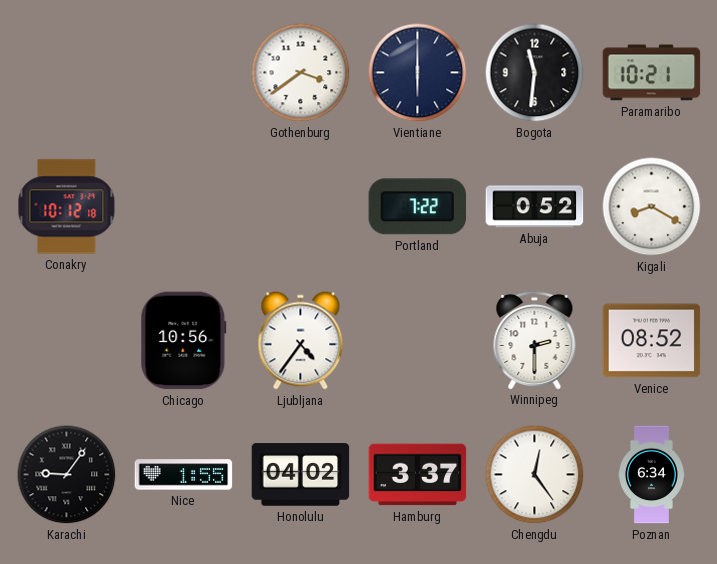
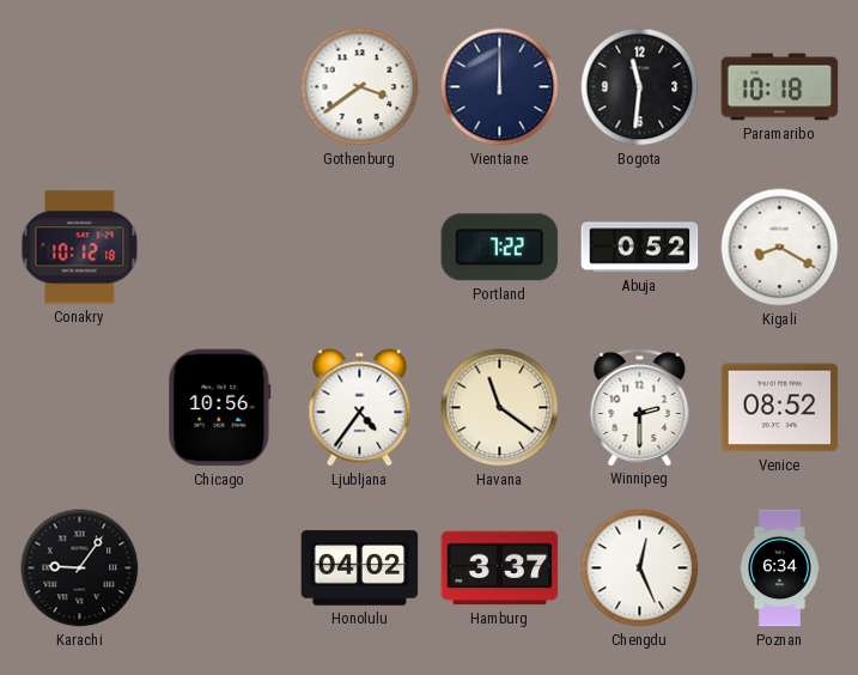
Vientiane: 6:00 -> 12:00 (500, 87)
Paramaribo: 10:21 -> 10:18 (780, 87)
Havana: none -> 11:21 (500, 408)
Nice: 1:55 -> none (184, 475)
Chengdu: 12:24 -> 12:26 (640, 568)
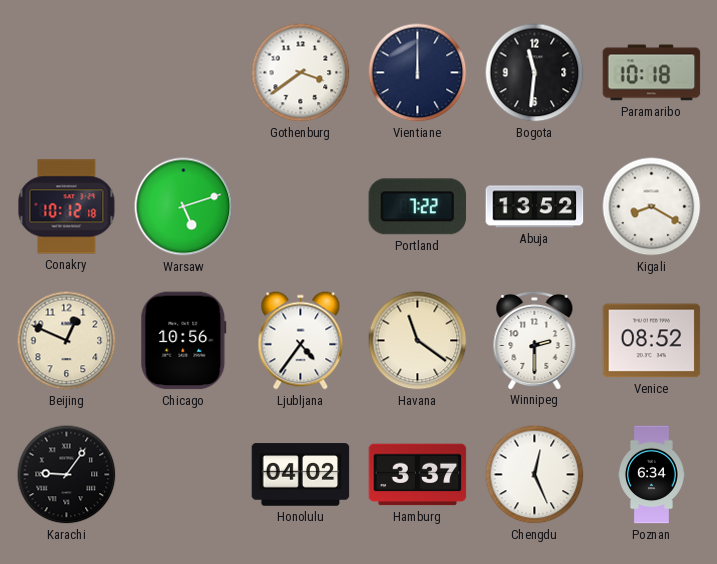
Warsaw: none -> 5:12 (184, 207)
Abuja: 0:52 -> 13:52 (535, 207)
Beijing: none -> 12:49 (67, 341)
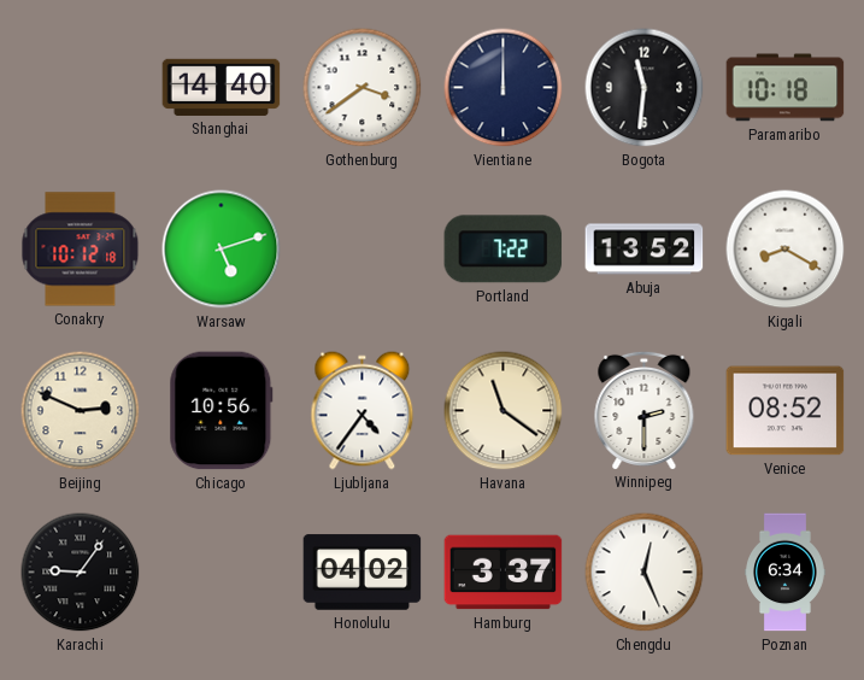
Shanghai: none -> 14:40 (222, 87)
Beijing: 12:49 -> 2:49 (81, 411)
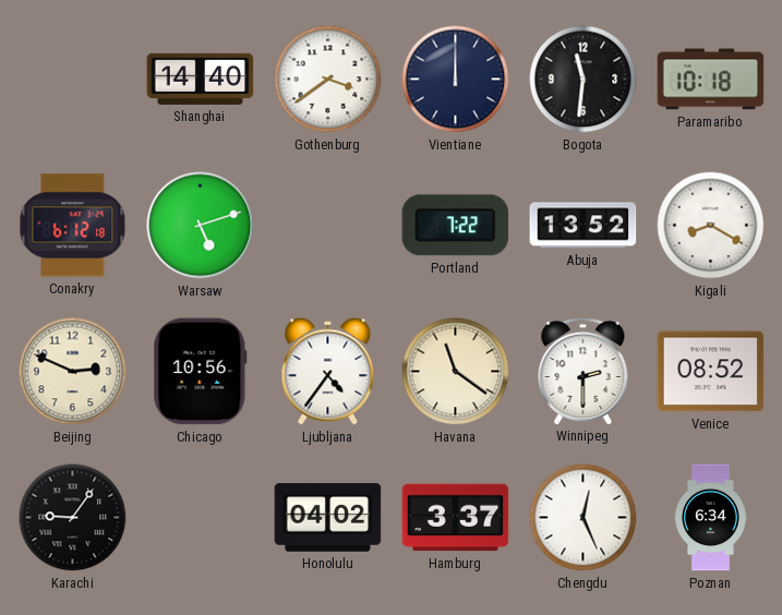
Conakry: 10:12 -> 6:12 (73, 226)
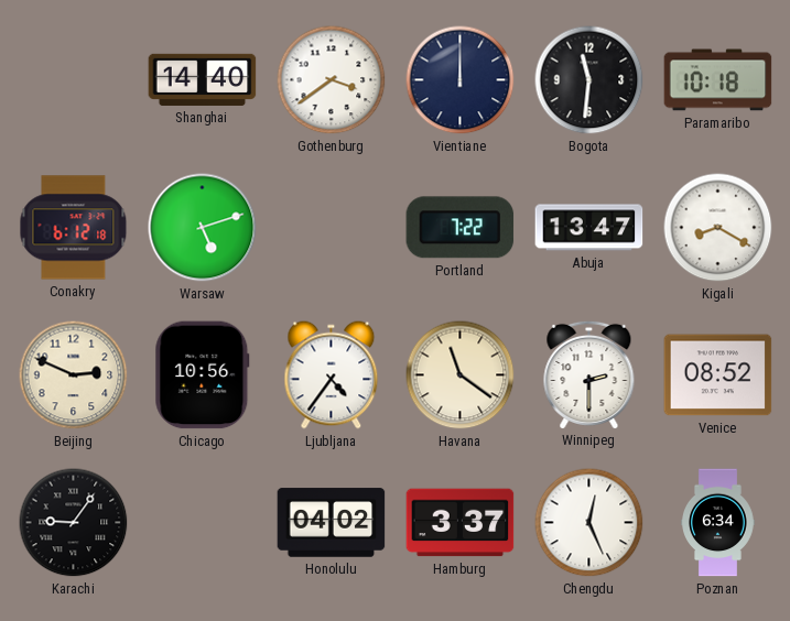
Abuja: 13:52 -> 13:47 (589, 228)
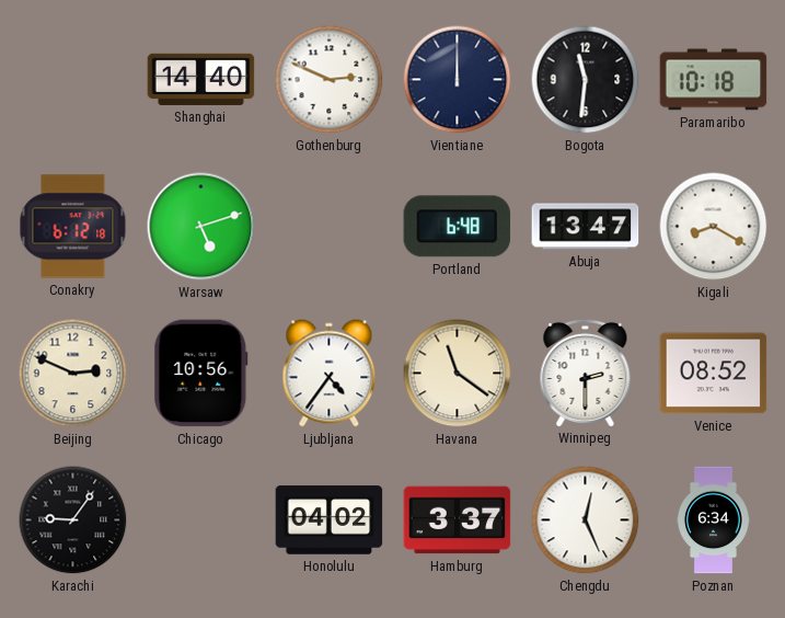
Gothenburg: 3:39 -> 2:49 (330, 80)
Portland: 7:22 -> 6:48 (458, 227)
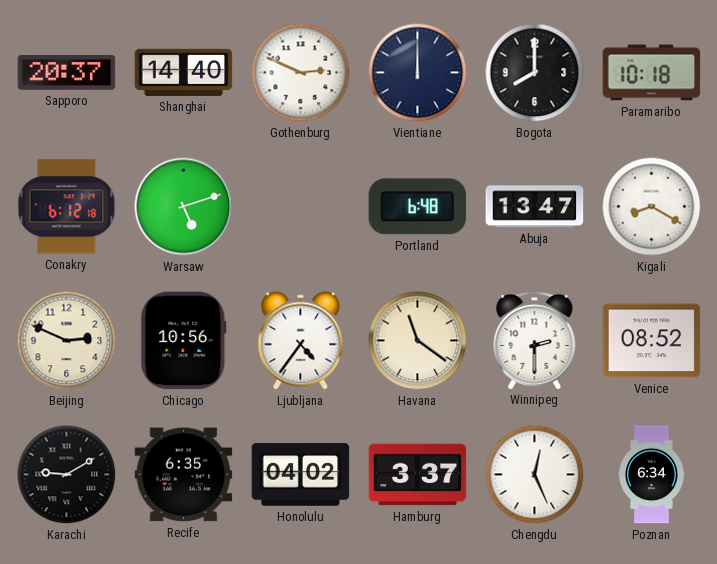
Sapporo: none -> 20:37 (67, 73)
Bogota: 11:31 -> 8:00 (535, 73)
Karachi: 9:06 -> 9:10 (67, 475)
Recife: none -> 6:35 (184, 475)
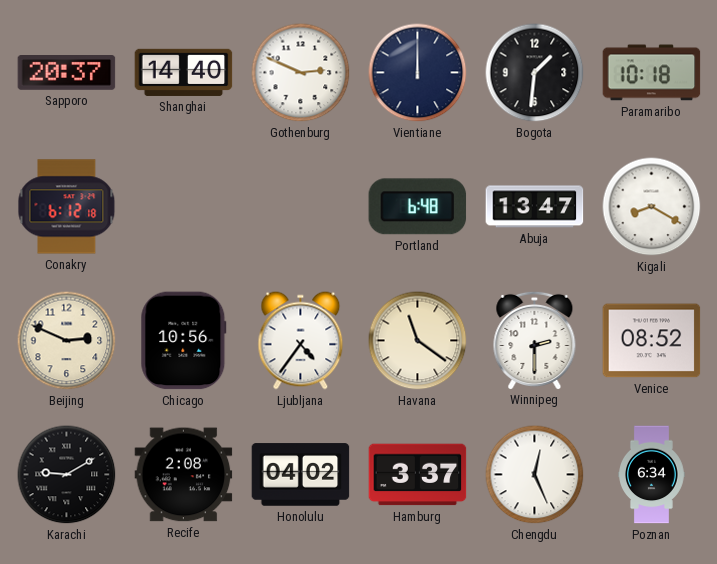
Bogota: 8:00 -> 1:31 (535, 73)
Warsaw: 5:12 -> none (184, 207)
Recife: 6:35 -> 2:08 (184, 475)
